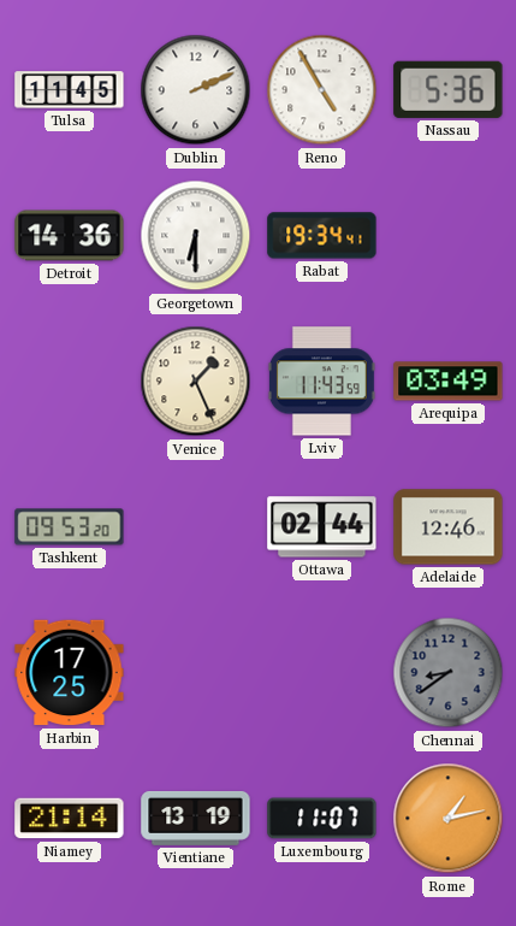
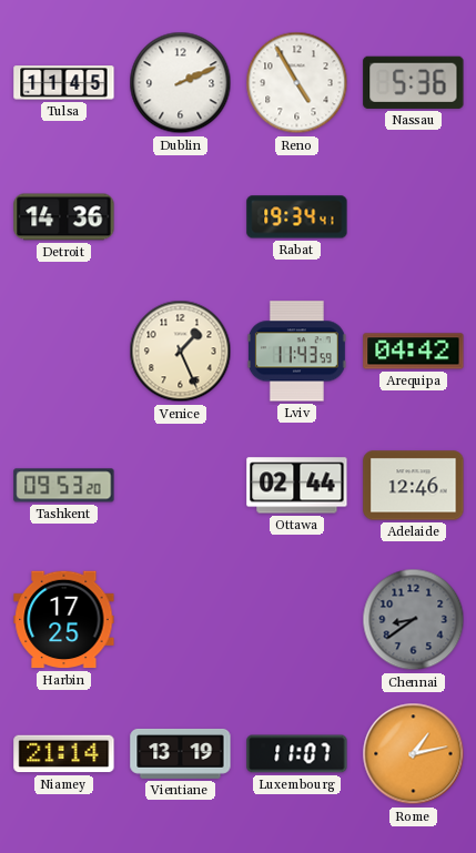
Georgetown: 6:30 -> none (196, 236)
Arequipa: 03:49 -> 04:42 (414, 352)
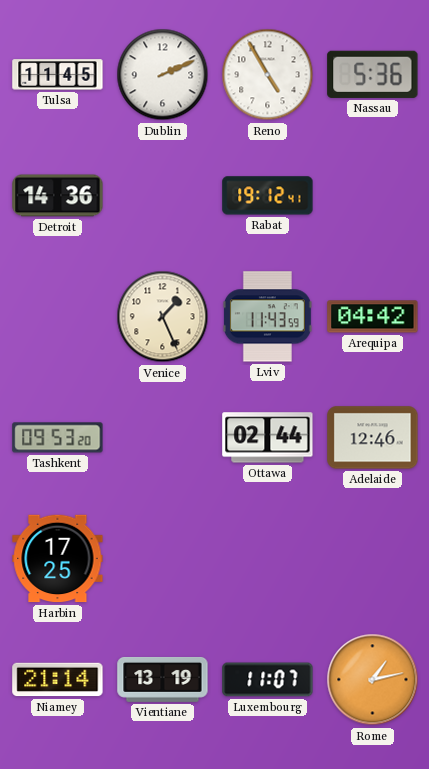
Rabat: 19:34 -> 19:12 (268, 196)
Chennai: 8:39 -> none (414, 620)
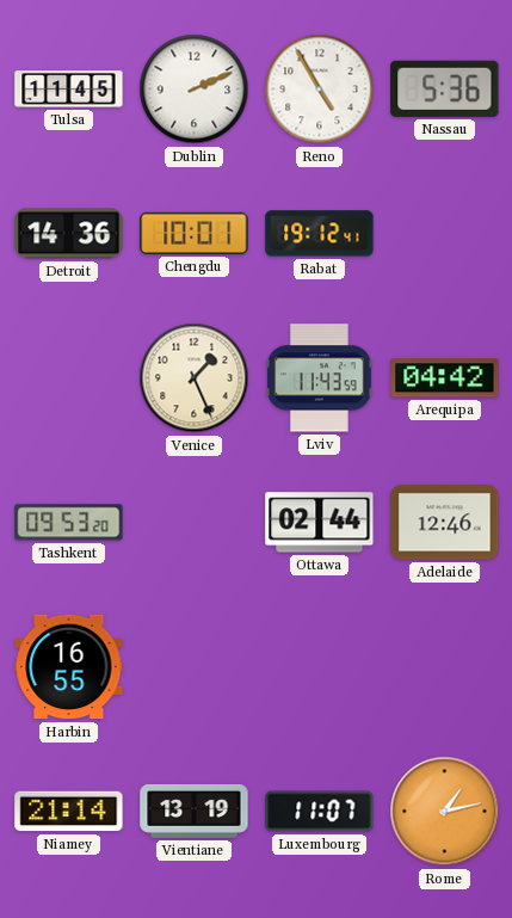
Chengdu: none -> 10:01 (195, 233)
Harbin: 17:25 -> 16:55 (69, 667)
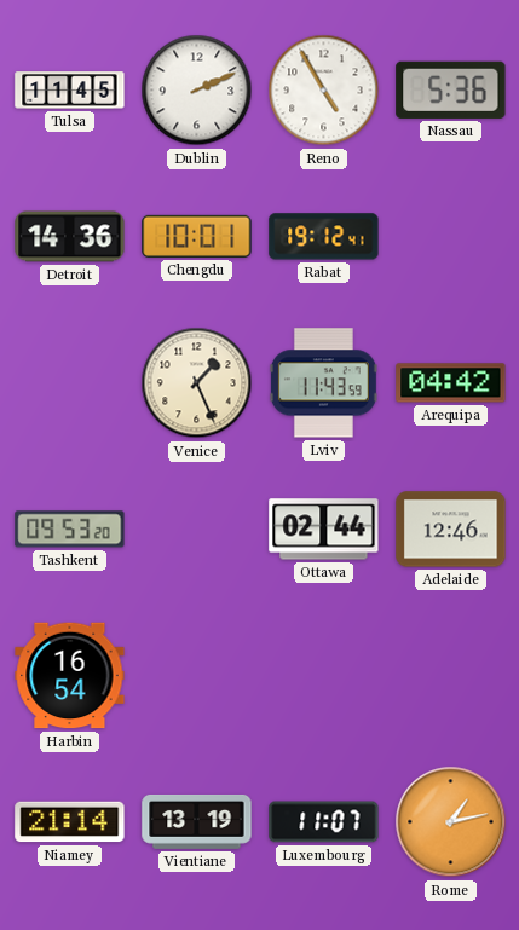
Harbin: 16:55 -> 16:54 (70, 676)
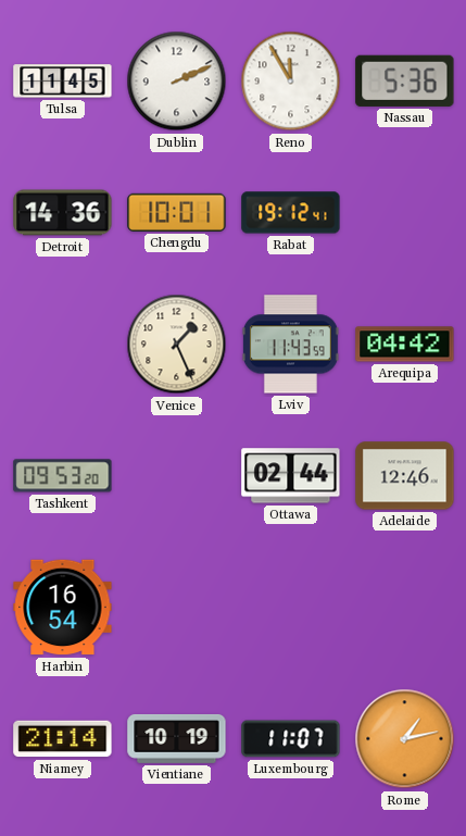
Reno: 4:55 -> 11:55 (291, 82)
Vientiane: 13:19 -> 10:19 (177, 738)
